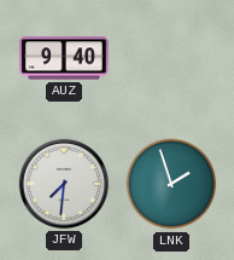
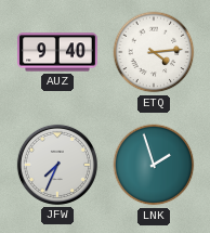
ETQ: none -> 4:14 (154, 52)
JFW: 7:31 -> 7:34 (57, 165)
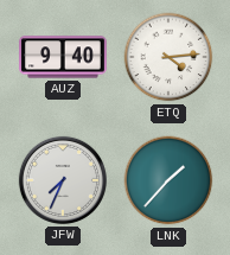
LNK: 1:57 -> 1:37 (168, 180)
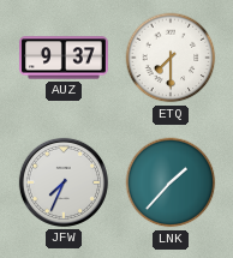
AUZ: 9:40 -> 9:37 (65, 58)
ETQ: 4:14 -> 7:30 (171, 58)
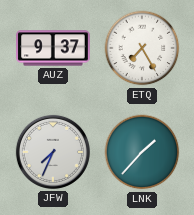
ETQ: 7:30 -> 7:25 (142, 48)
